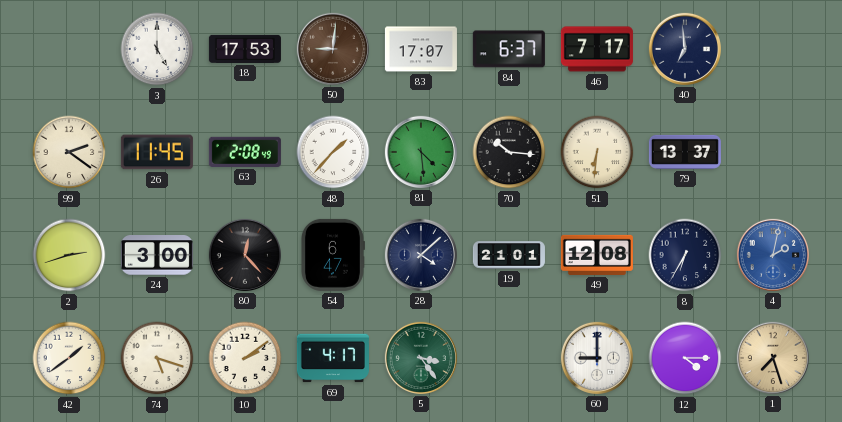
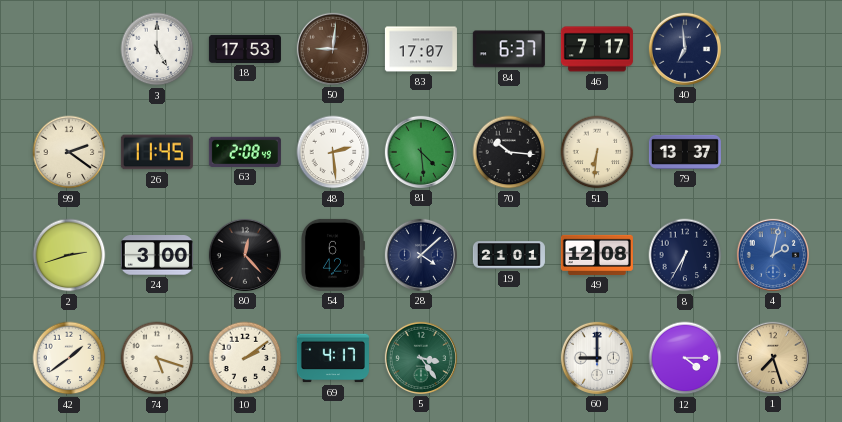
48: 1:37 -> 2:29 (333, 152)
54: 6:47 -> 6:42 (333, 255)
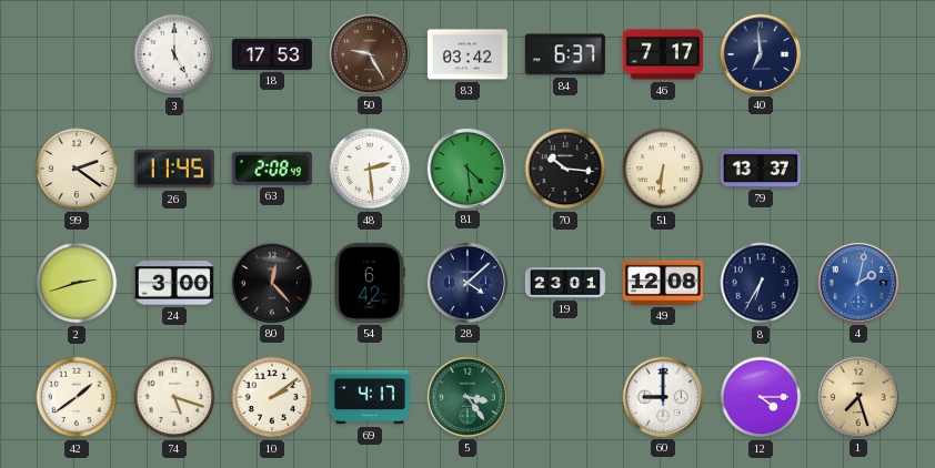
50: 9:01 -> 9:25 (370, 54)
83: 17:07 -> 03:42 (467, 54)
19: 21:01 -> 23:01 (565, 283)
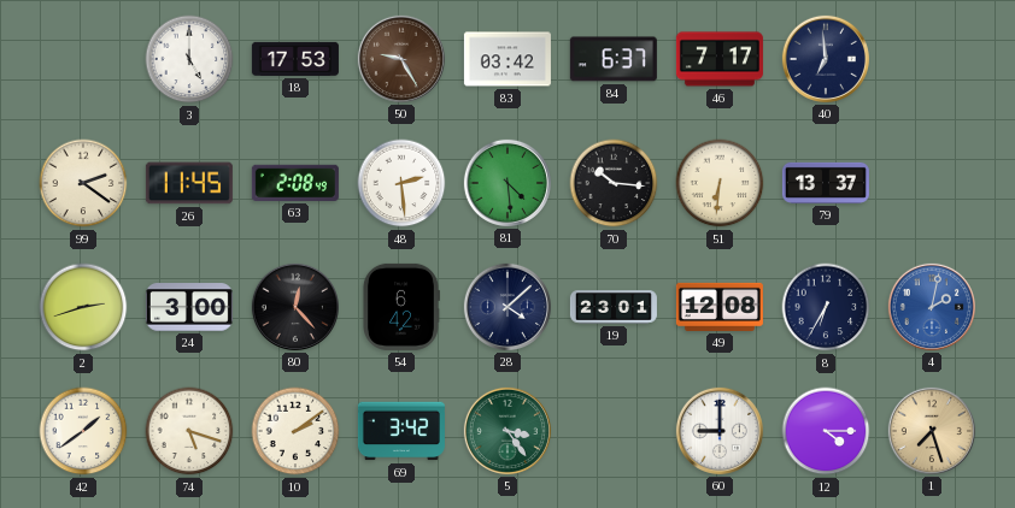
69: 4:17 -> 3:42 (401, 431)
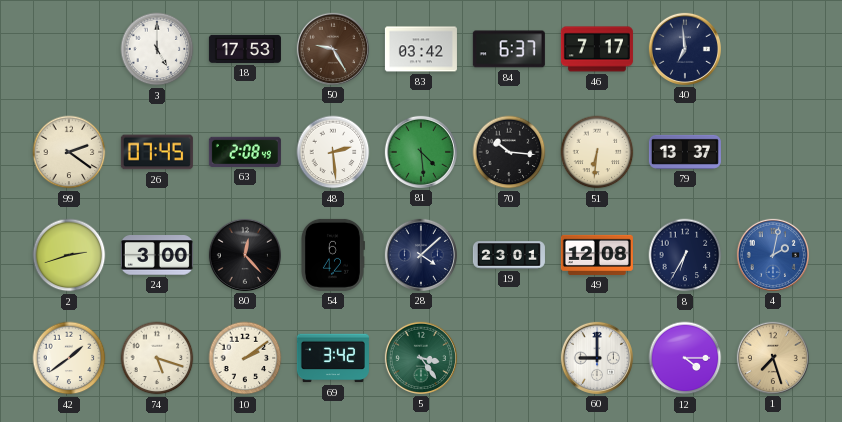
26: 11:45 -> 07:45 (157, 152)
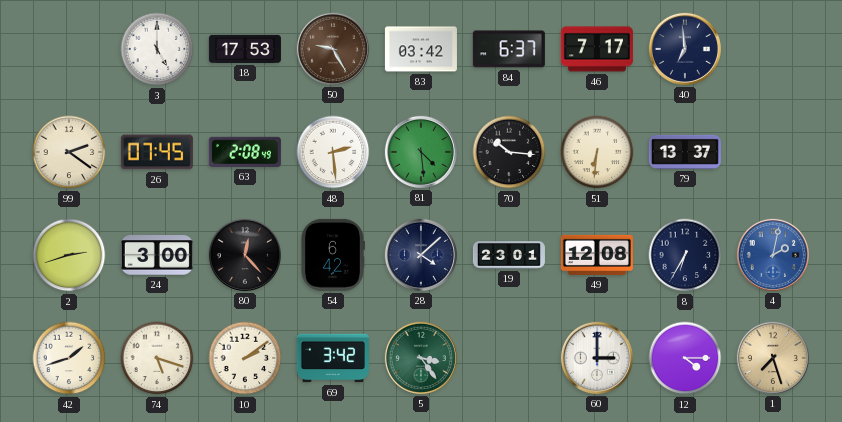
42: 1:39 -> 1:42 (69, 358)
60: 9:00 -> 3:00 (597, 358)
